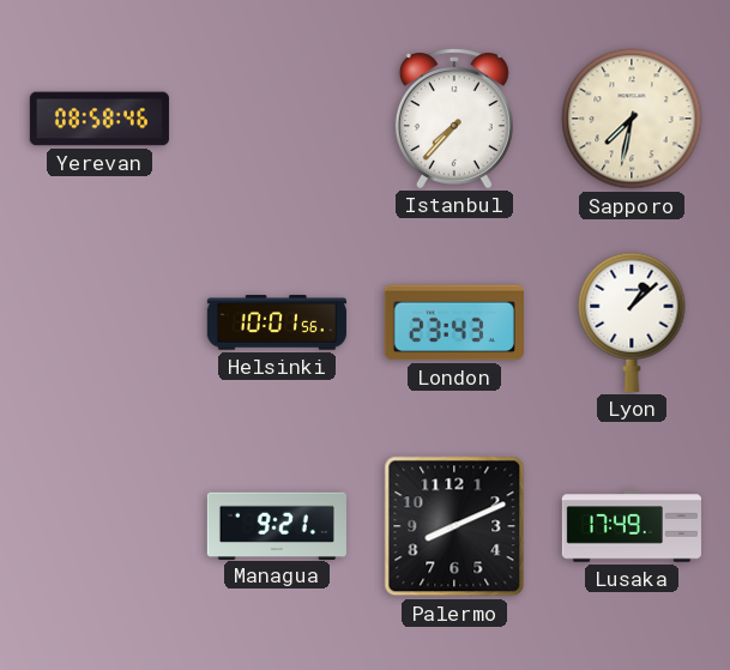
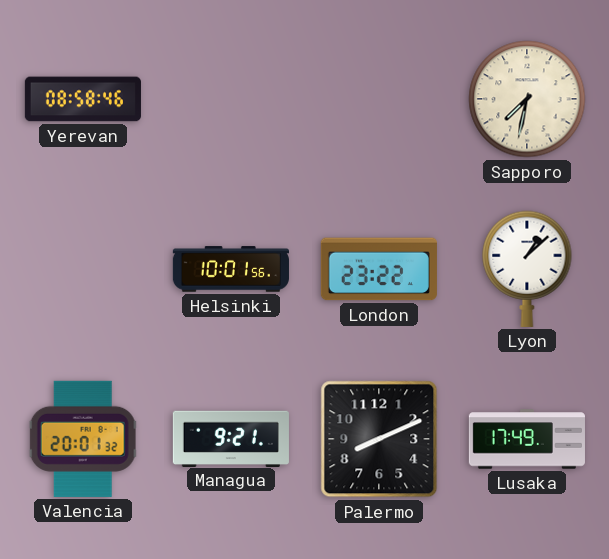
Istanbul: 7:37 -> none (454, 119)
London: 23:43 -> 23:22 (379, 269)
Valencia: none -> 20:01 (83, 439)
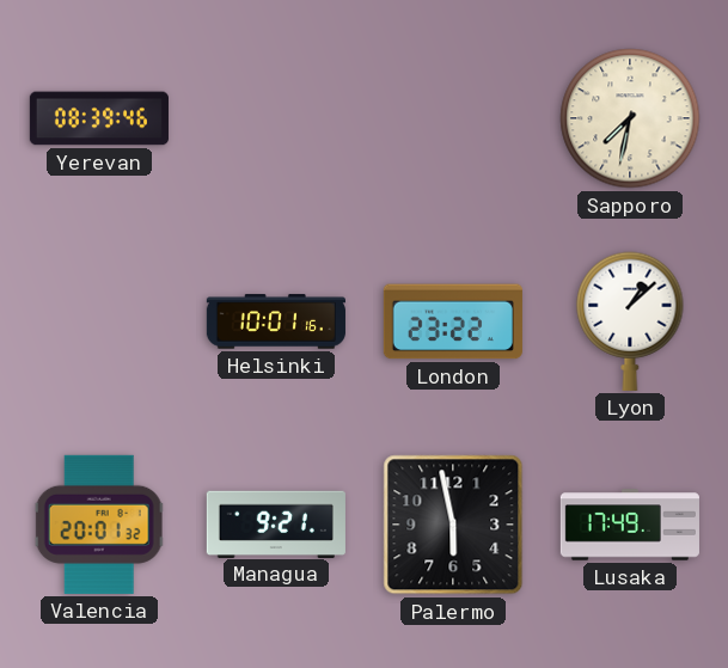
Yerevan: 08:58 -> 08:39 (99, 118)
Helsinki: 10:01:56 -> 10:01:16 (276, 321)
Palermo: 8:11 -> 5:58 (453, 525)
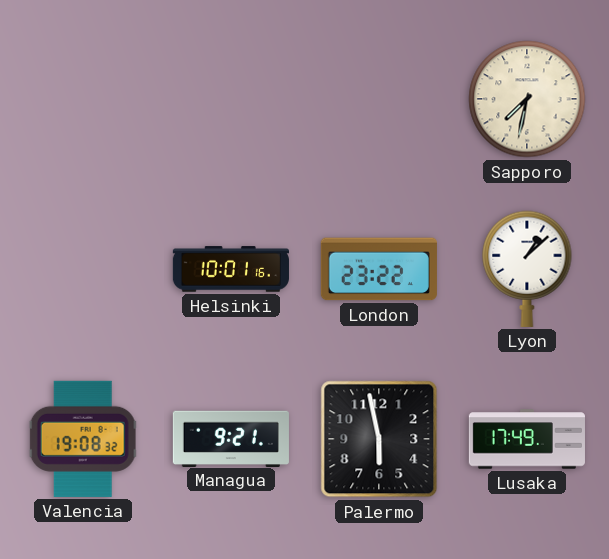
Yerevan: 08:39 -> none (99, 118)
Valencia: 20:01 -> 19:08 (83, 439)
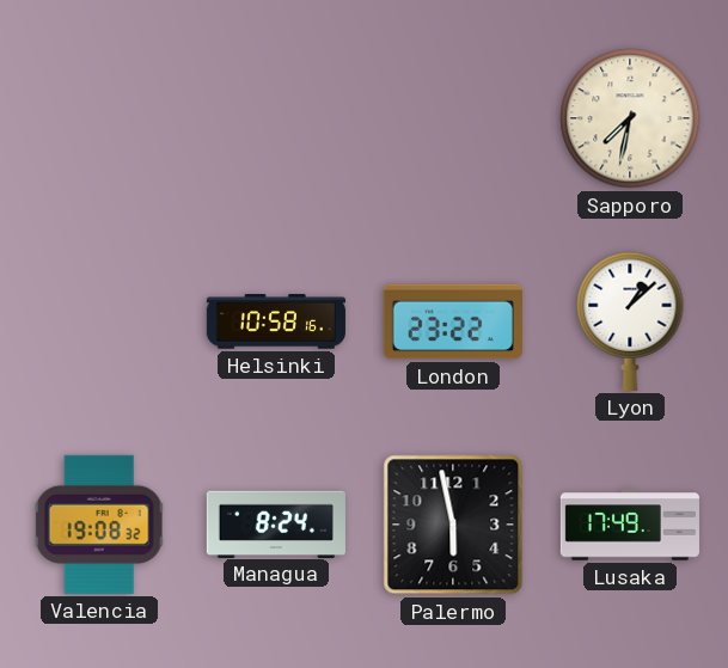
Helsinki: 10:01 -> 10:58 (276, 321)
Managua: 9:21 -> 8:24 (276, 523)
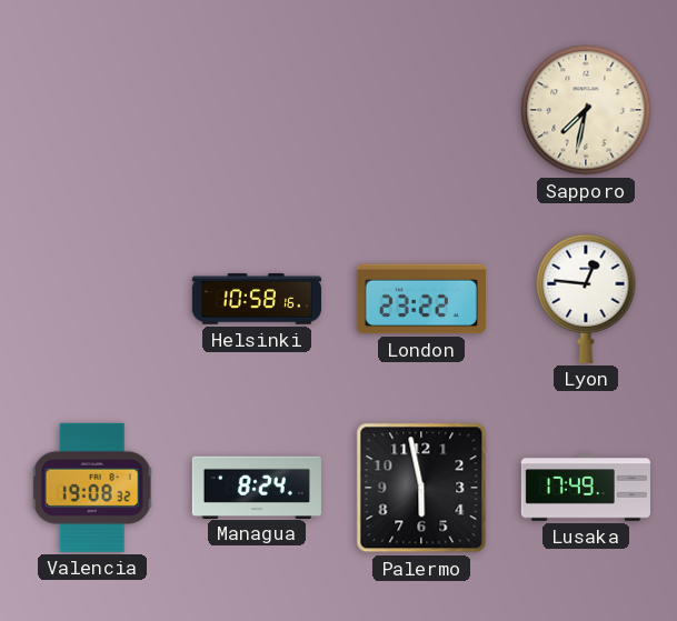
Lyon: 1:08 -> 12:46 (586, 299)
